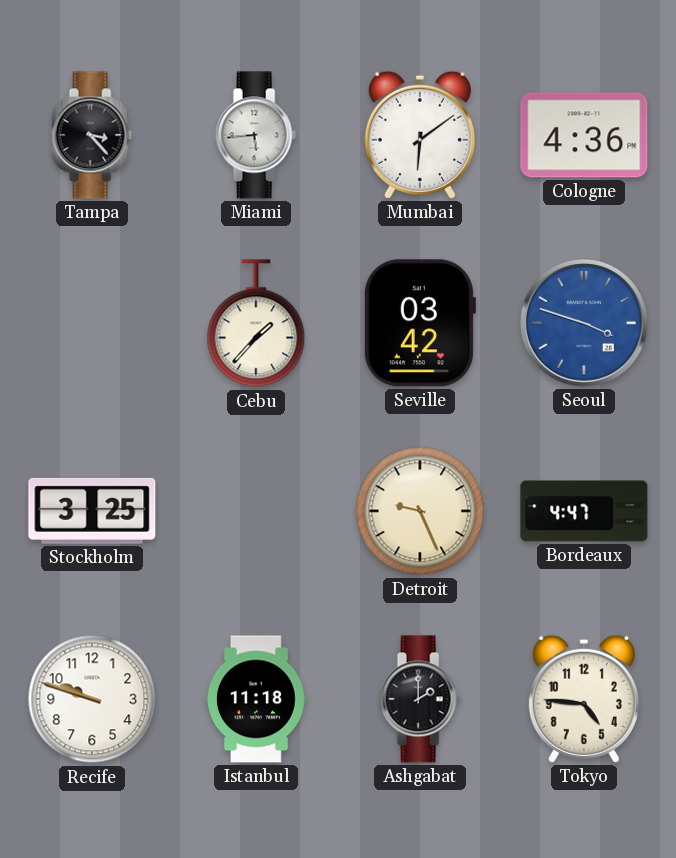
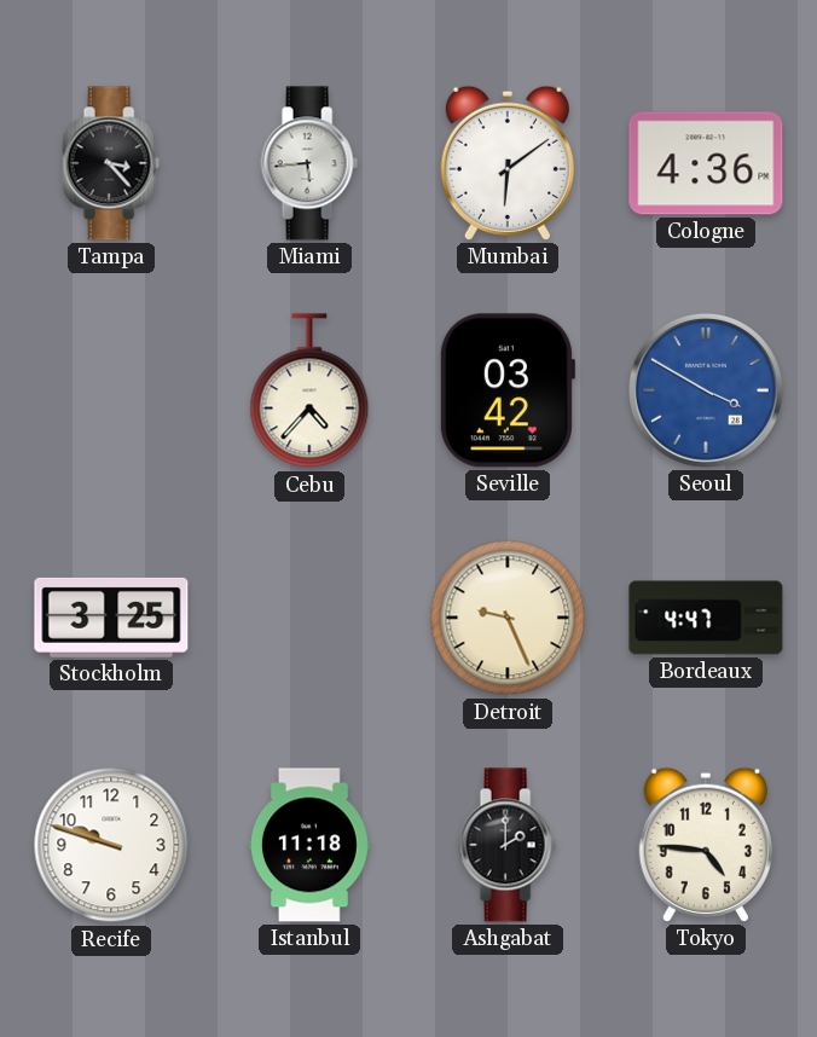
Cebu: 1:37 -> 4:37 (309, 392)
Seoul: 3:48 -> 3:50 (707, 392)
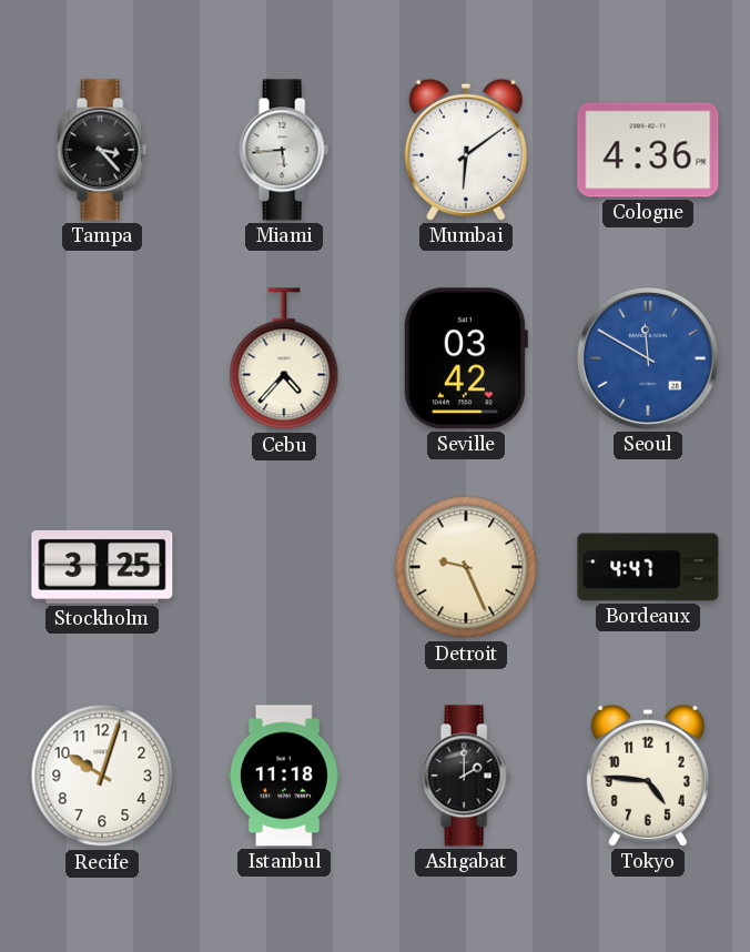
Seoul: 3:50 -> 11:50 (649, 359)
Recife: 9:48 -> 10:03 (102, 776)
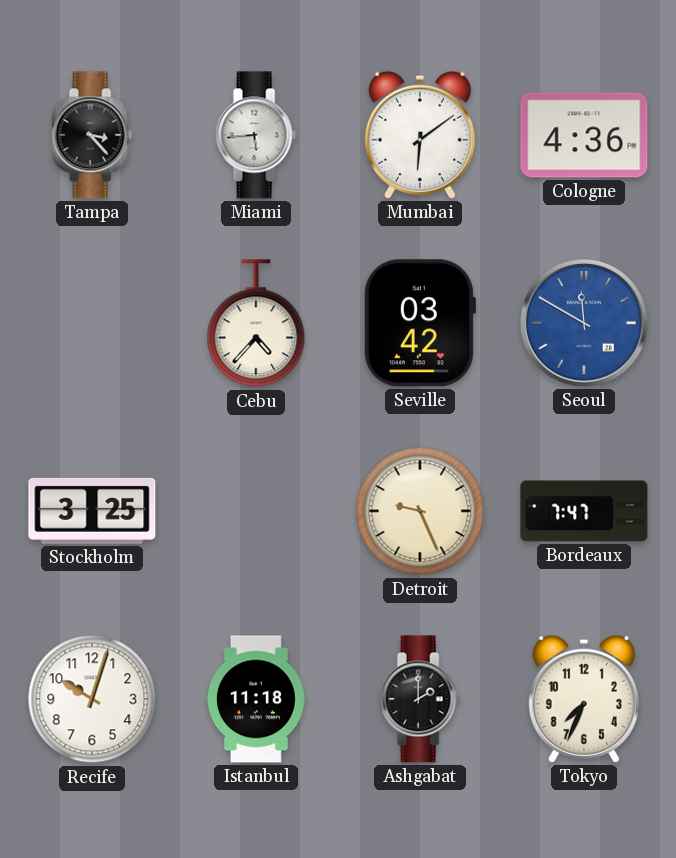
Bordeaux: 4:47 -> 7:47 (584, 511)
Tokyo: 4:46 -> 7:34 (584, 699)
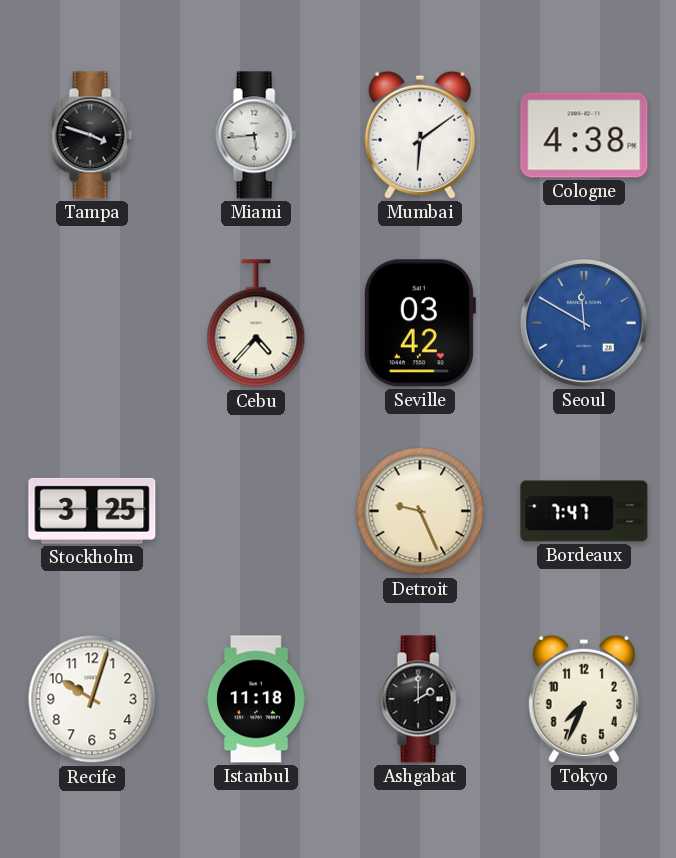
Tampa: 3:23 -> 3:48 (92, 135)
Cologne: 4:36 -> 4:38 (584, 135)
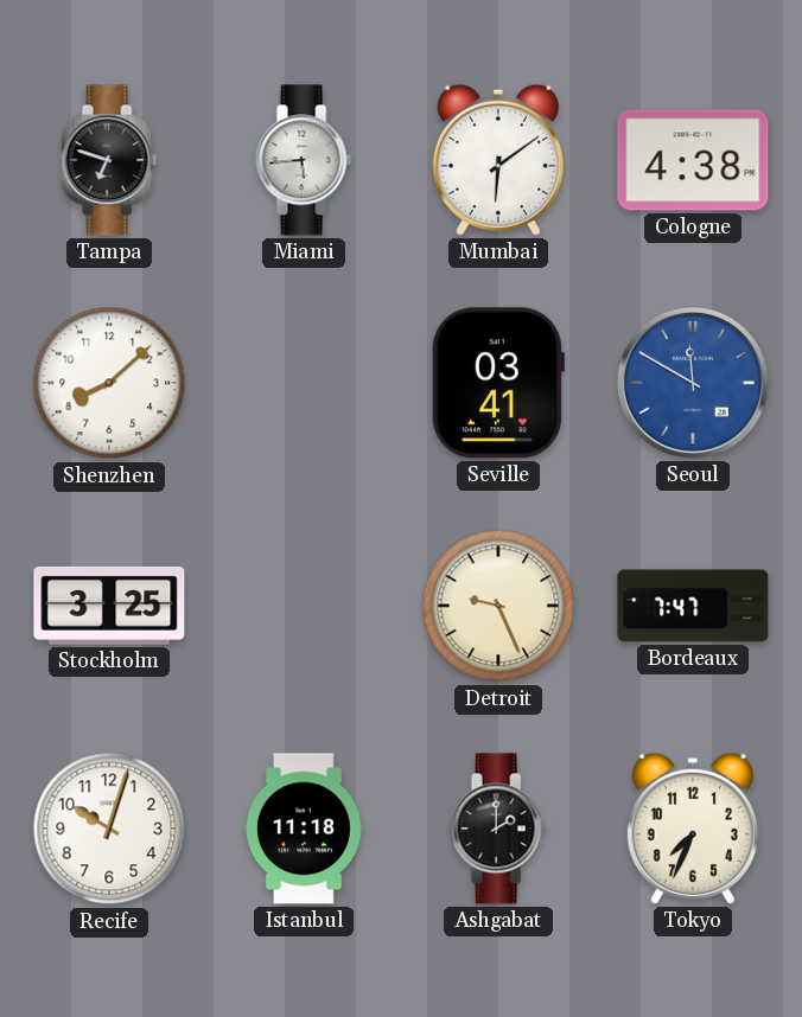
Tampa: 3:48 -> 6:48 (109, 160)
Shenzhen: none -> 8:08 (109, 383)
Cebu: 4:37 -> none (256, 324)
Seville: 03:42 -> 03:41 (497, 383)
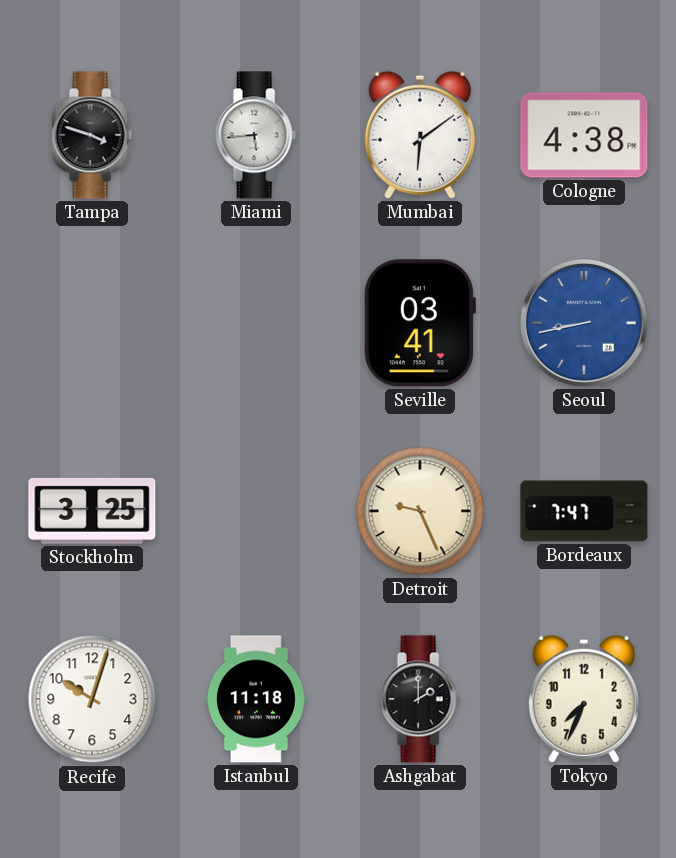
Tampa: 6:48 -> 3:48 (92, 135)
Shenzhen: 8:08 -> none (109, 383)
Seoul: 11:50 -> 8:43 (585, 324)
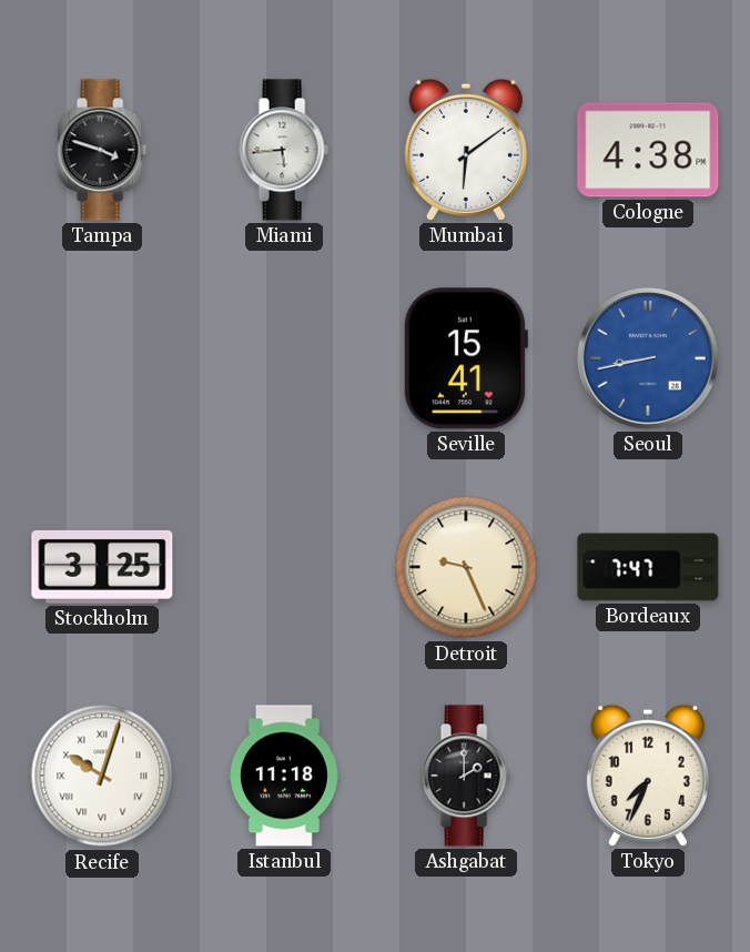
Seville: 03:41 -> 15:41 (465, 358)
Recife numerals: Arabic -> Roman (102, 776)
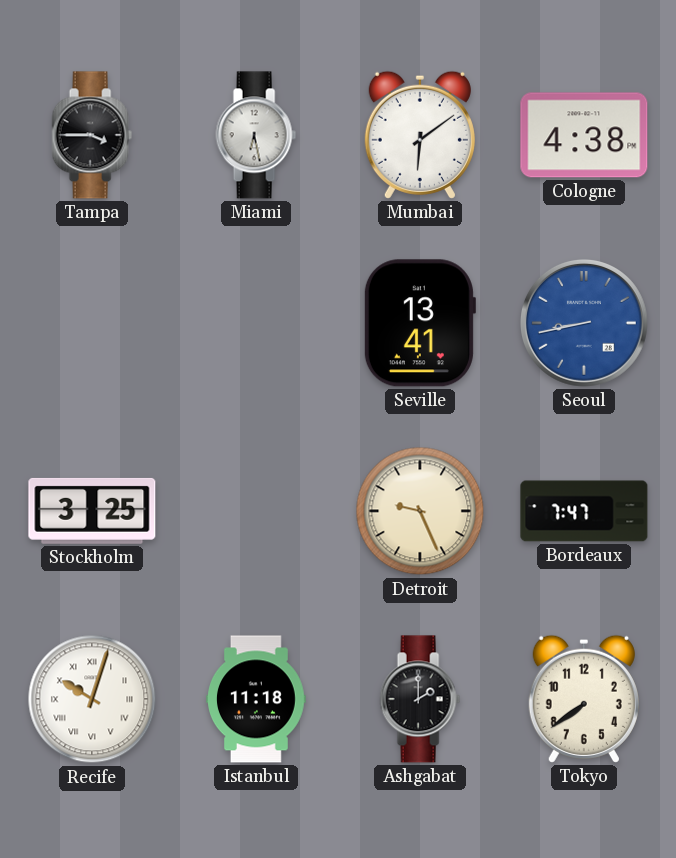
Tampa: 3:48 -> 3:45 (92, 135)
Miami: 5:44 -> 6:28 (256, 135)
Seville: 15:41 -> 13:41 (419, 323)
Tokyo: 7:34 -> 7:39 (584, 699)
